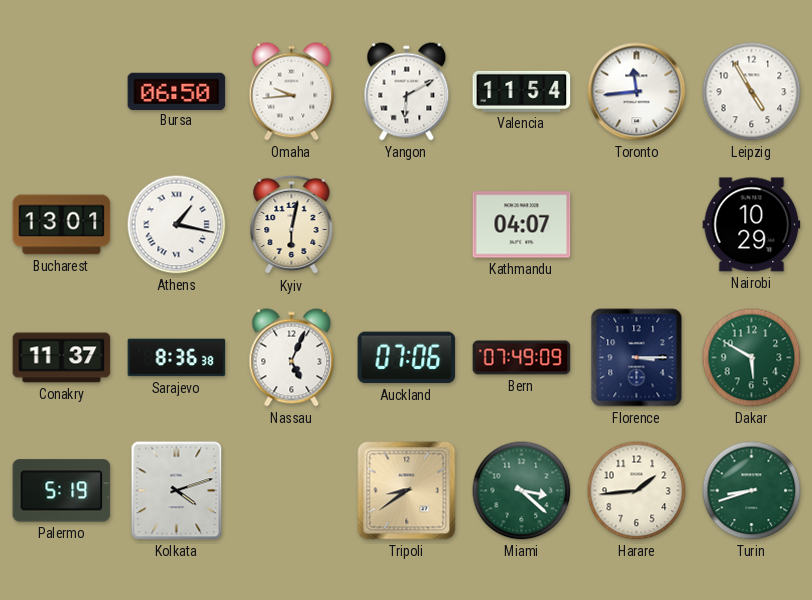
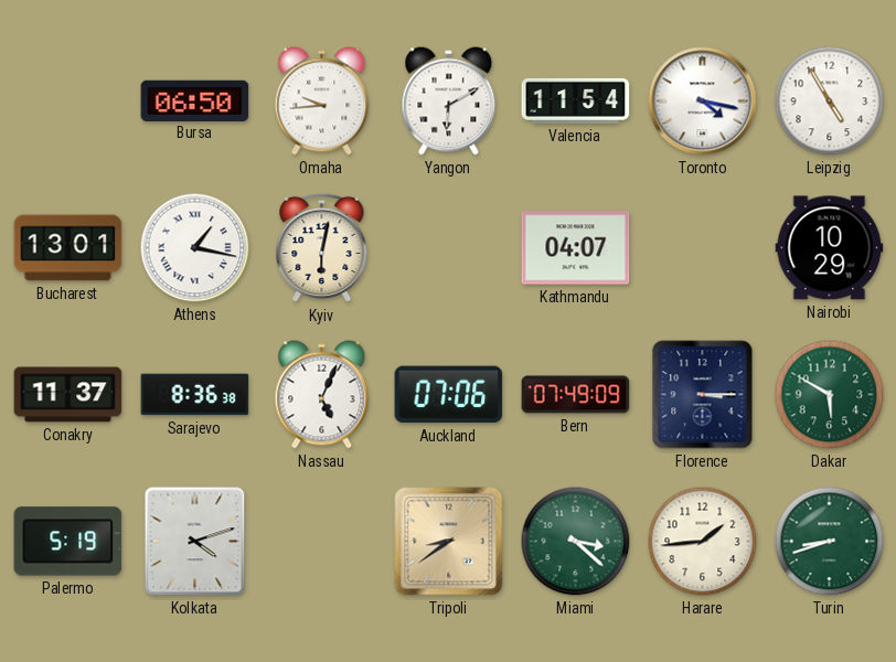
Toronto: 11:44 -> 4:17 (703, 102)
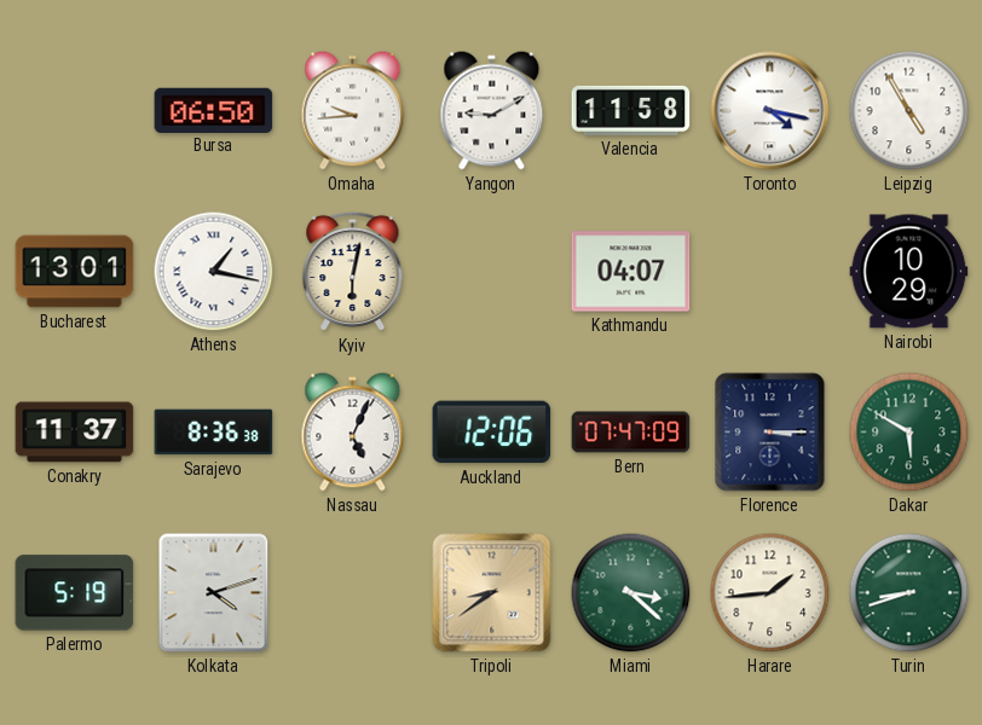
Yangon: 6:10 -> 9:10 (492, 111)
Valencia: 11:54 -> 11:58 (631, 110)
Auckland: 07:06 -> 12:06 (492, 433)
Bern: 07:49 -> 07:47 (631, 433)
